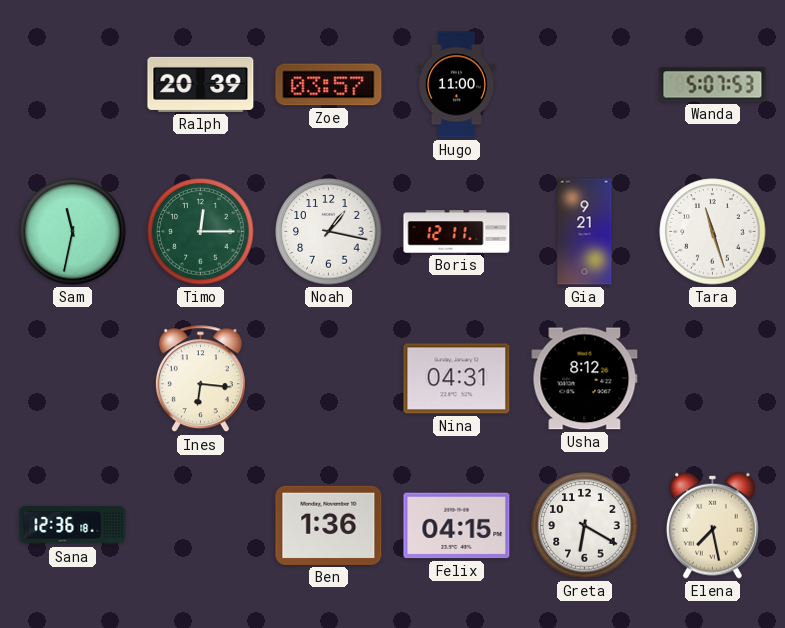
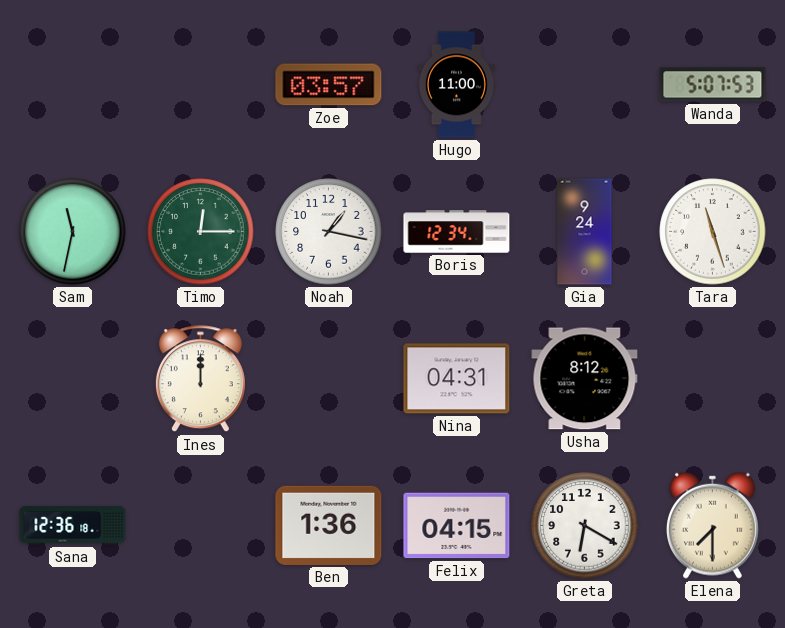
Ralph: 20:39 -> none (201, 84)
Boris: 12:11 -> 12:34 (457, 232)
Gia: 9:21 -> 9:24 (585, 232)
Ines: 6:16 -> 12:00 (200, 379)
Elena: 7:28 -> 7:30 (712, 525)
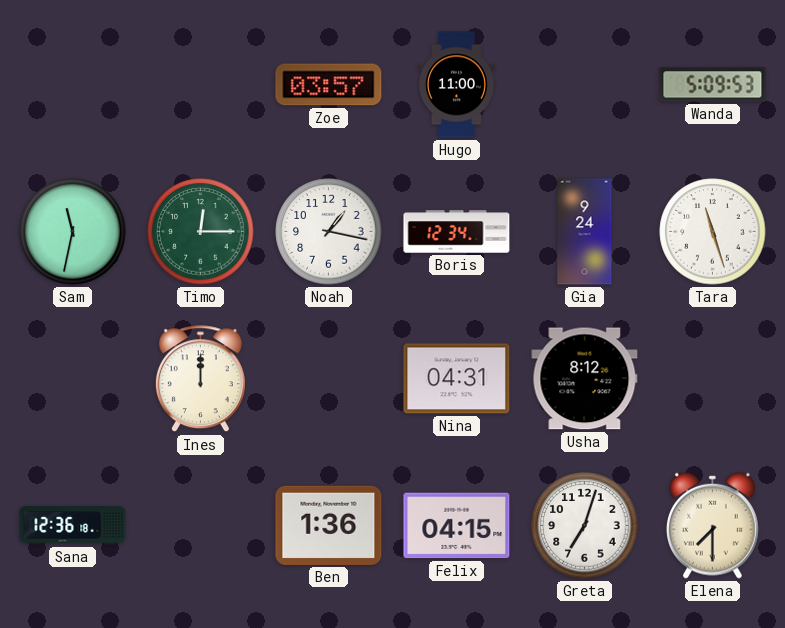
Wanda: 5:07 -> 5:09 (713, 85)
Greta: 6:20 -> 7:03 (585, 526)
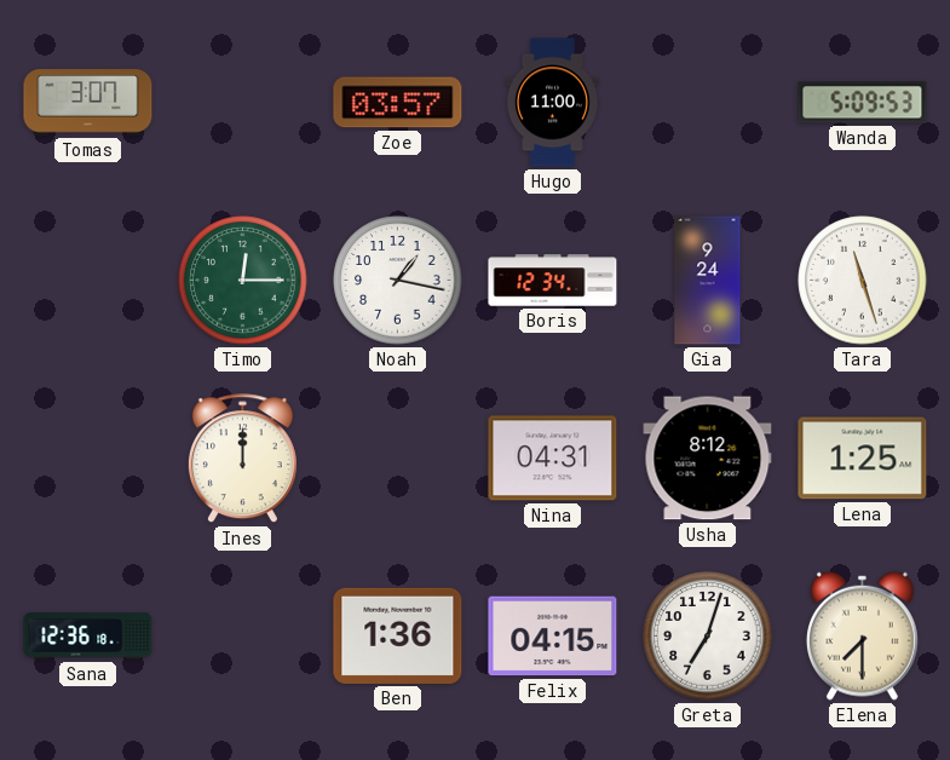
Tomas: none -> 3:07 (88, 103)
Sam: 11:32 -> none (73, 232)
Lena: none -> 1:25 (863, 459)
